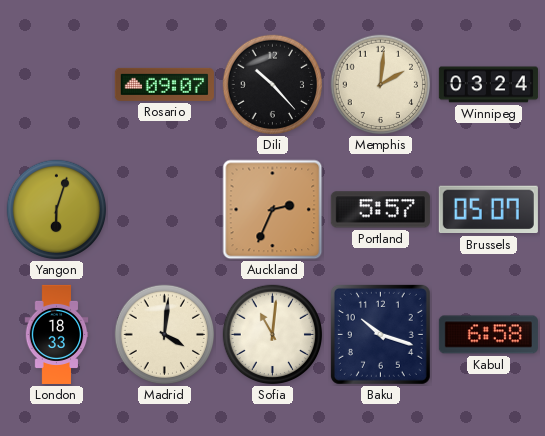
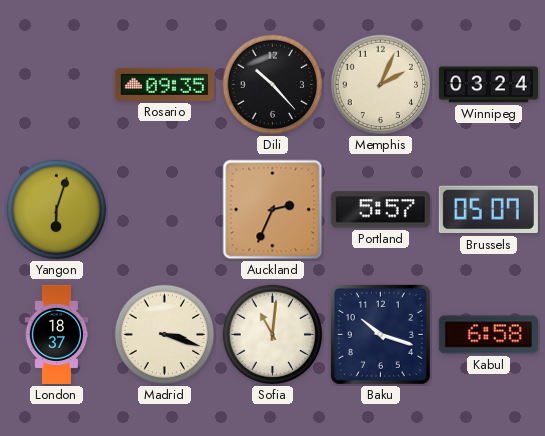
Rosario: 09:07 -> 09:35 (164, 84)
Memphis: 2:01 -> 2:04 (381, 85)
London: 18:33 -> 18:37 (57, 334)
Madrid: 4:01 -> 3:18 (165, 335)
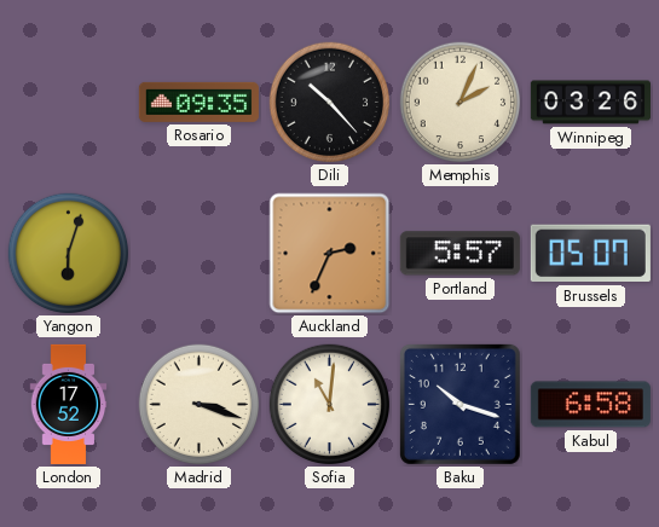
Winnipeg: 03:24 -> 03:26 (590, 103)
London: 18:37 -> 17:52 (69, 404)
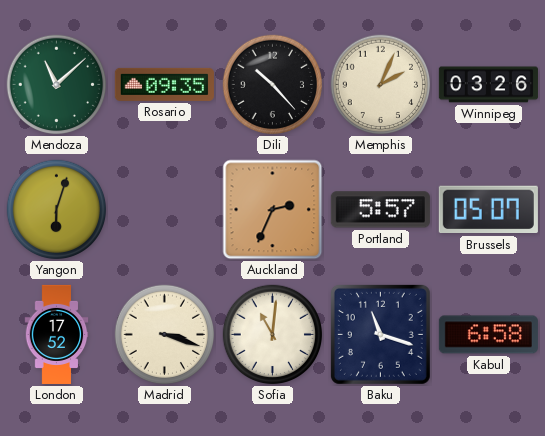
Mendoza: none -> 11:08 (57, 85)
Baku: 10:18 -> 11:18 (380, 334)
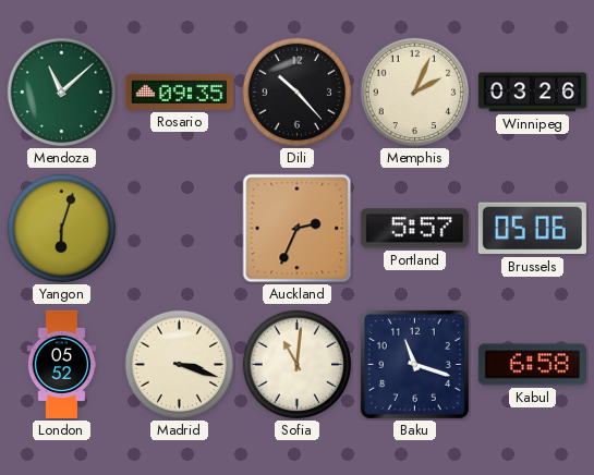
Brussels: 05:07 -> 05:06 (532, 229)
London: 17:52 -> 05:52 (62, 364)
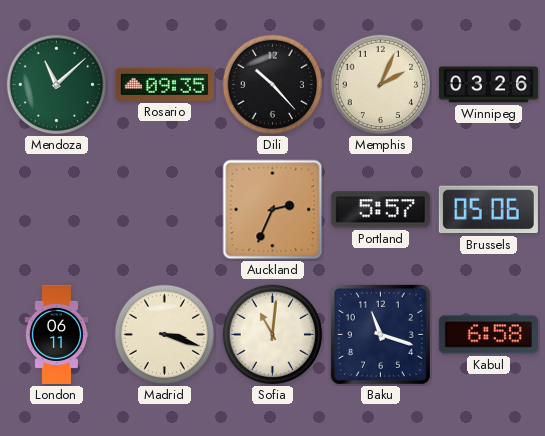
Yangon: 6:03 -> none (62, 229)
London: 05:52 -> 06:11 (57, 334)
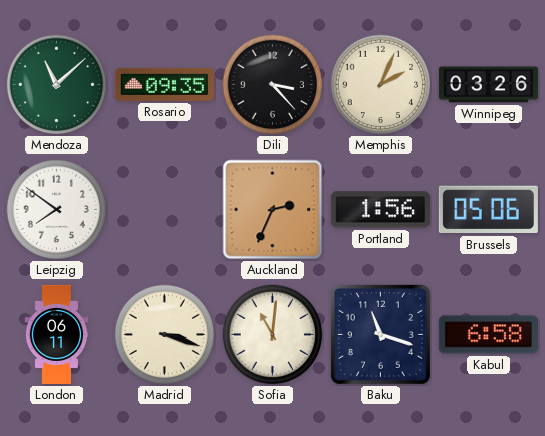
Dili: 10:23 -> 3:23 (273, 85)
Leipzig: none -> 7:51 (57, 210)
Portland: 5:57 -> 1:56 (380, 210)
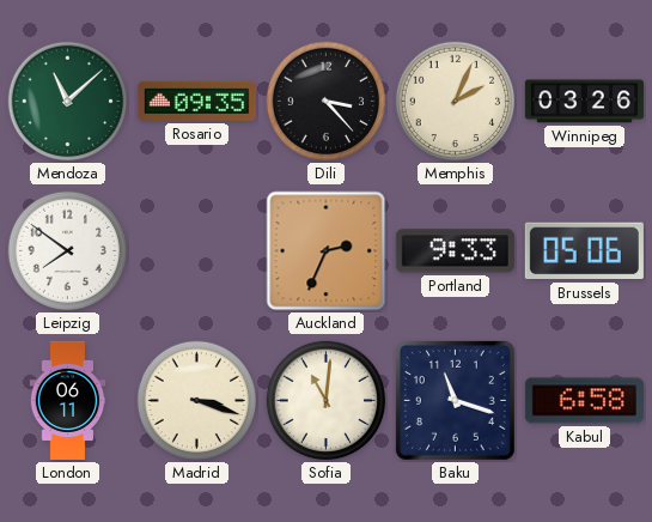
Portland: 1:56 -> 9:33 (455, 251)
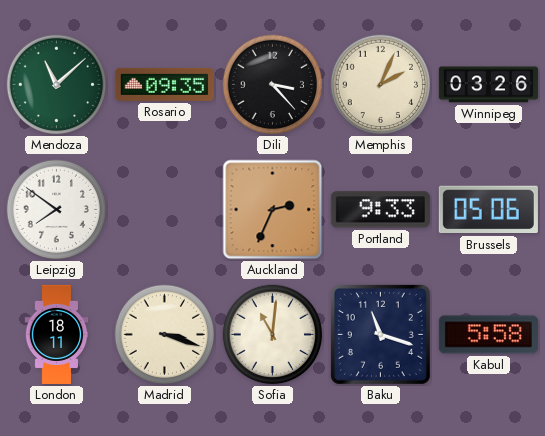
London: 06:11 -> 18:11 (57, 334)
Kabul: 6:58 -> 5:58 (488, 335)
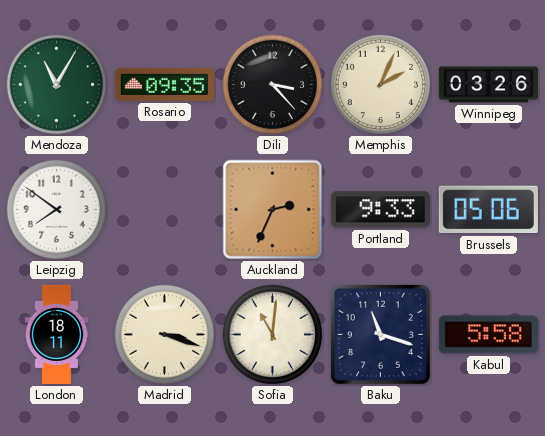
Mendoza: 11:08 -> 11:05 (57, 85)
